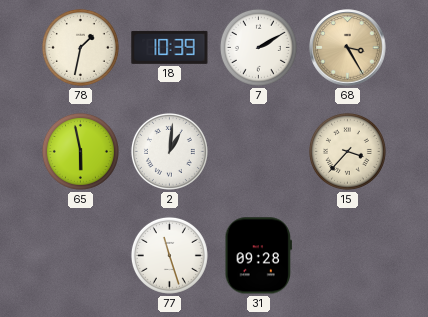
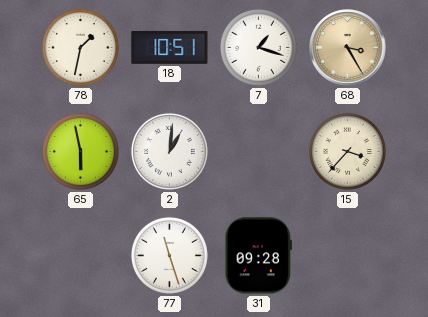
18: 10:39 -> 10:51 (170, 47)
7: 2:10 -> 1:18 (258, 47)
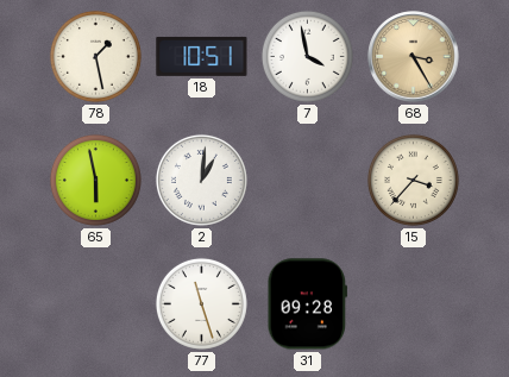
78: 1:32 -> 1:28 (95, 56)
7: 1:18 -> 3:58 (307, 56)
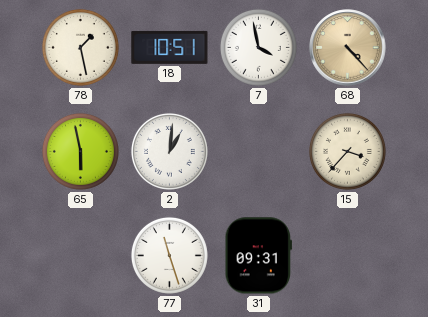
68: 3:25 -> 4:23 (348, 48)
31: 09:28 -> 09:31 (258, 256)
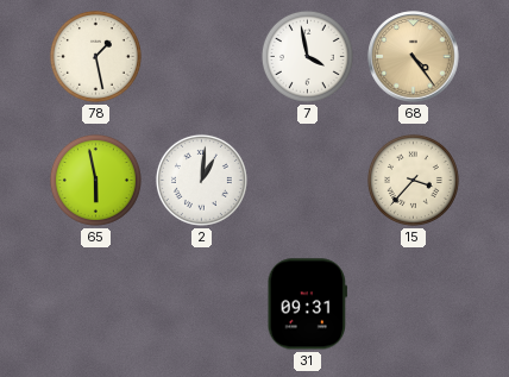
18: 10:51 -> none (170, 47)
68: 4:23 -> 4:24 (414, 57)
77: 11:27 -> none (169, 255)
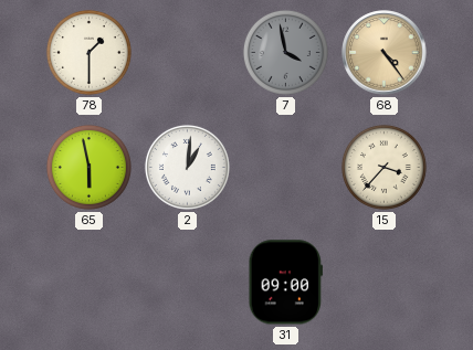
78: 1:28 -> 1:30 (88, 52)
7 dial: white -> grey (285, 52)
31: 09:31 -> 09:00 (285, 283)
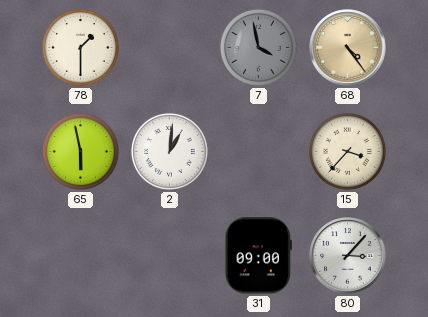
80: none -> 3:07 (348, 256)
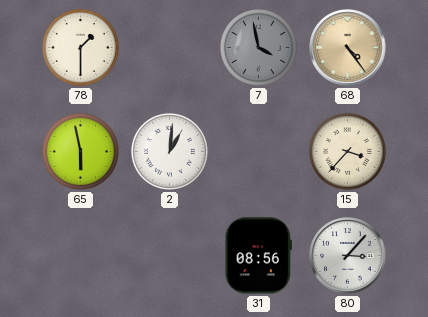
31: 09:00 -> 08:56 (258, 256)
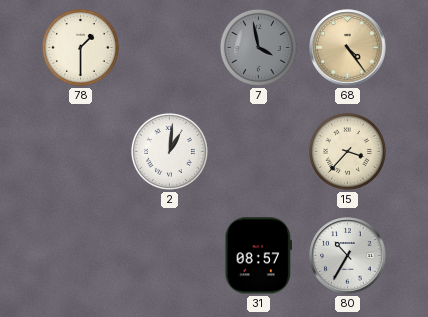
65: 5:58 -> none (80, 151)
31: 08:56 -> 08:57 (258, 256)
80: 3:07 -> 10:35 (348, 256)
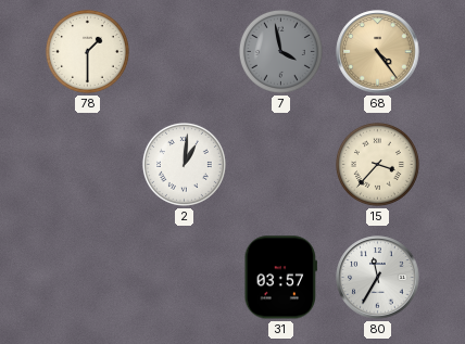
31: 08:57 -> 03:57 (280, 278)
80: 10:35 -> 11:35 (378, 278)
